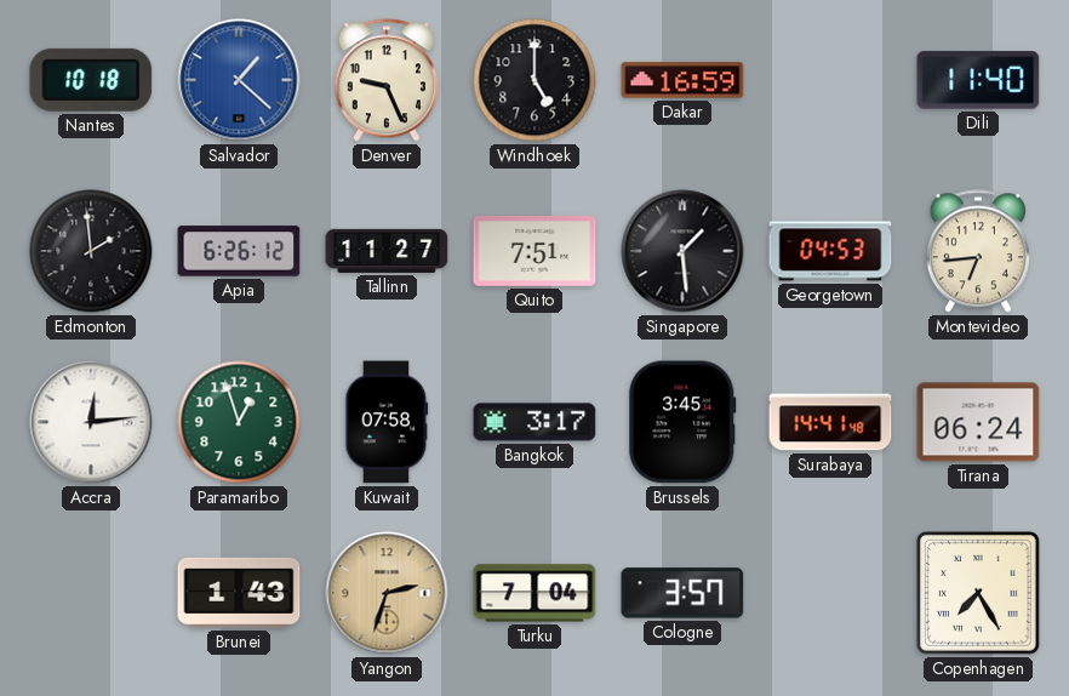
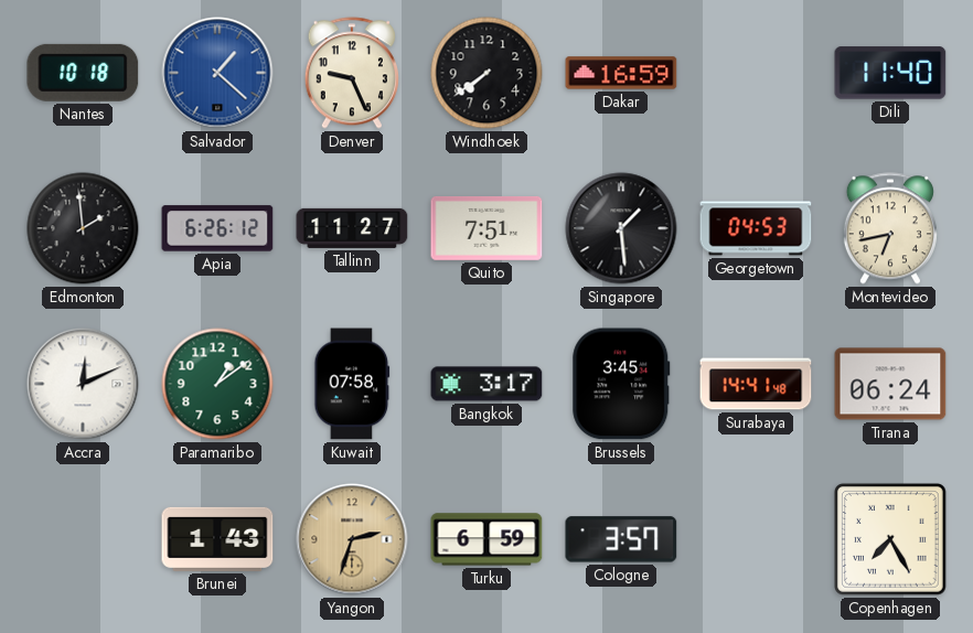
Windhoek: 5:00 -> 7:39 (487, 73)
Montevideo: 6:44 -> 6:43 (890, 228)
Accra: 12:14 -> 12:11 (83, 384)
Paramaribo: 12:57 -> 1:09 (217, 384)
Turku: 7:04 -> 6:59 (487, 539)
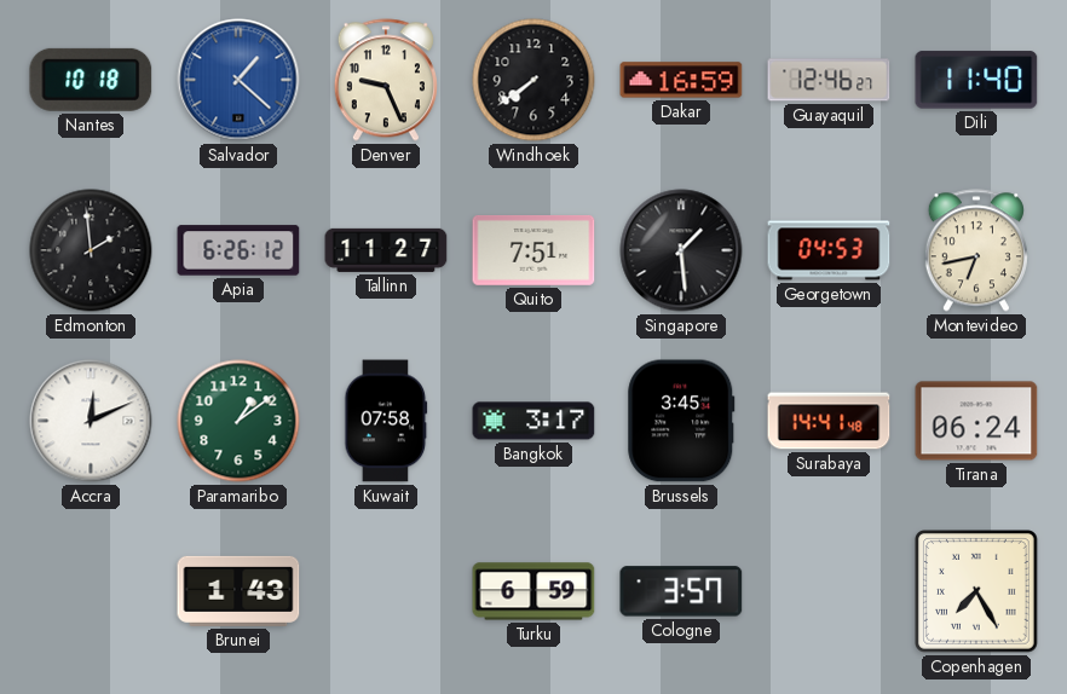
Guayaquil: none -> 12:46 (829, 80)
Yangon: 2:33 -> none (352, 539)
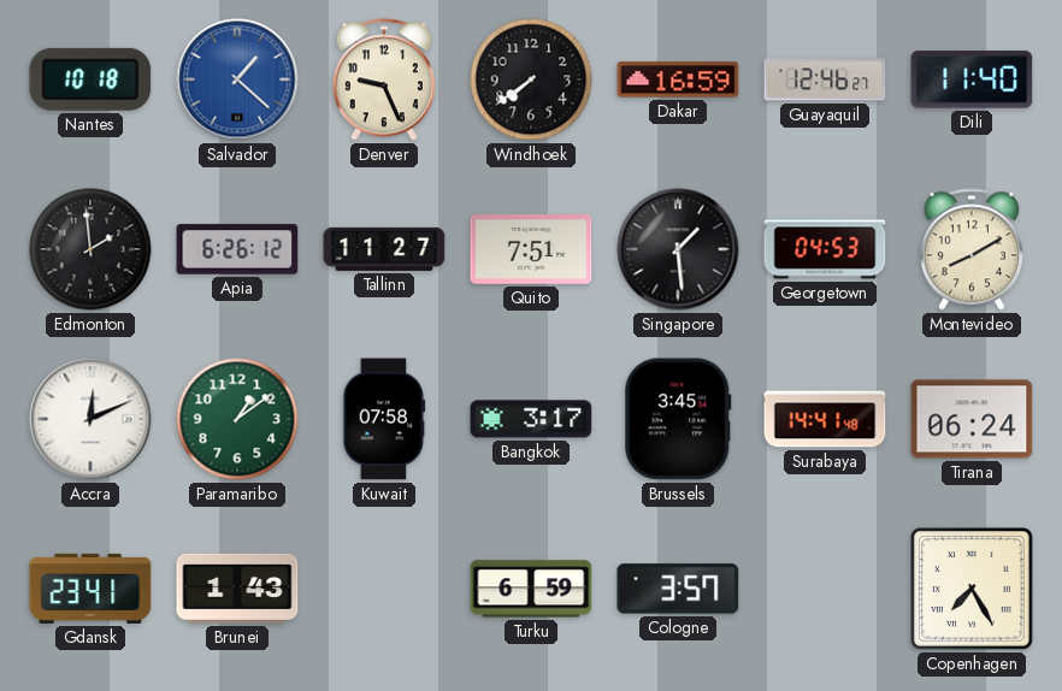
Montevideo: 6:43 -> 8:10 (972, 249)
Gdansk: none -> 23:41 (90, 589)
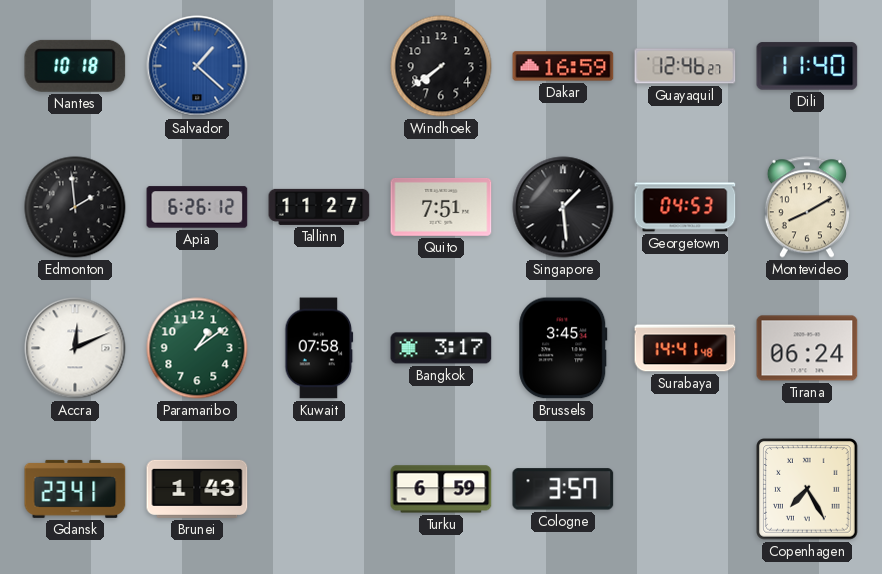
Denver: 9:26 -> none (384, 79)
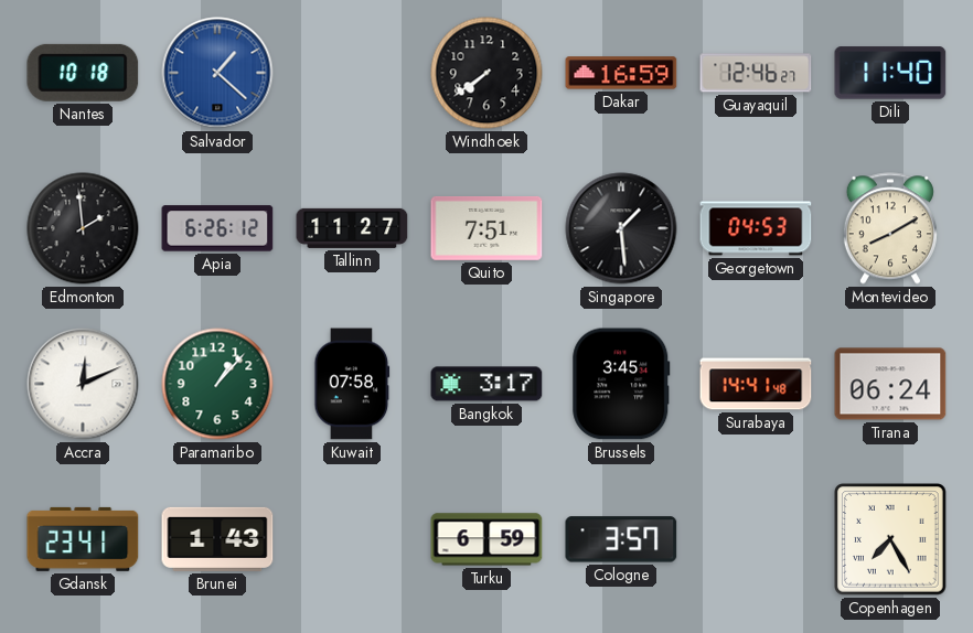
Paramaribo: 1:09 -> 1:07 (217, 384)
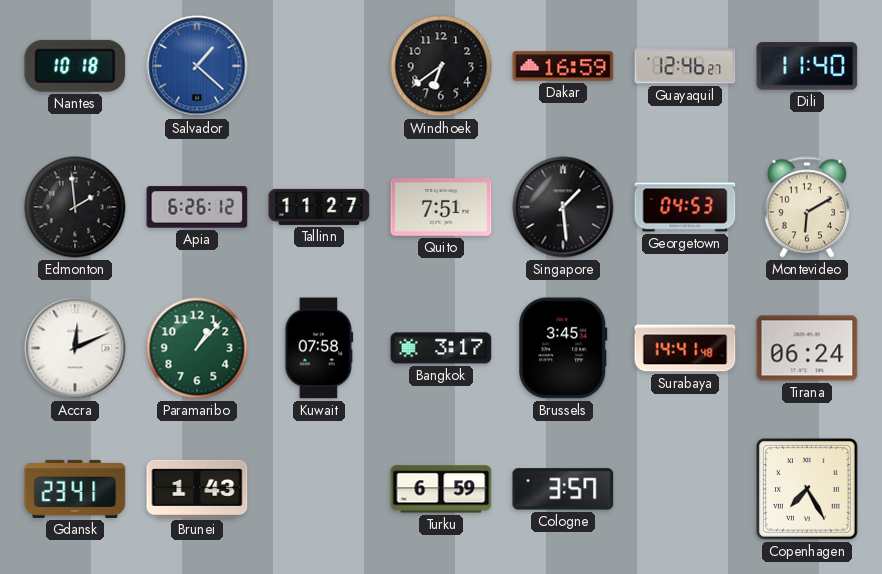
Windhoek: 7:39 -> 6:39 (441, 66)
Montevideo: 8:10 -> 6:10 (807, 207)
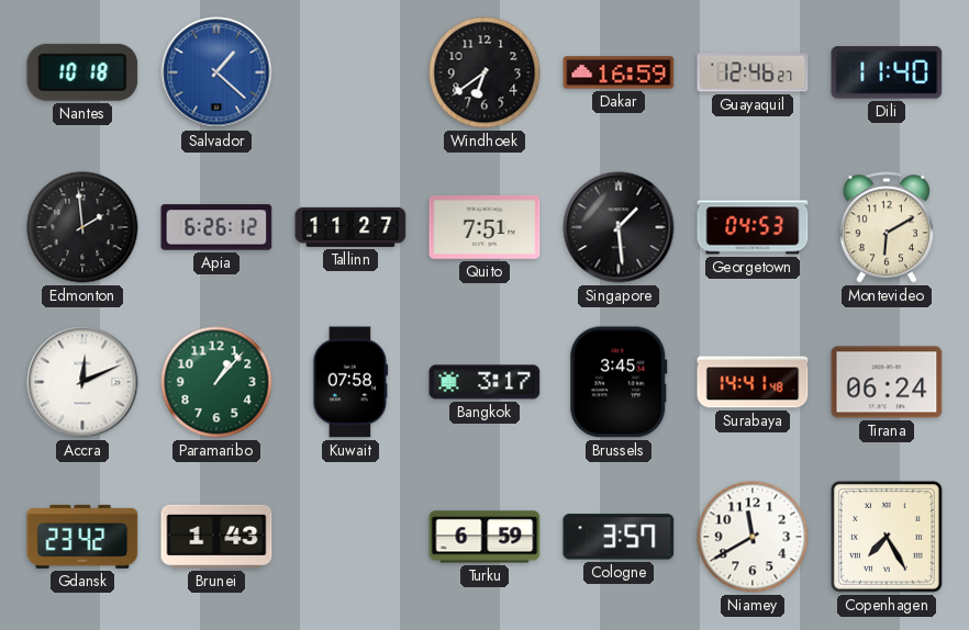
Gdansk: 23:41 -> 23:42 (82, 537)
Niamey: none -> 11:40 (753, 537)
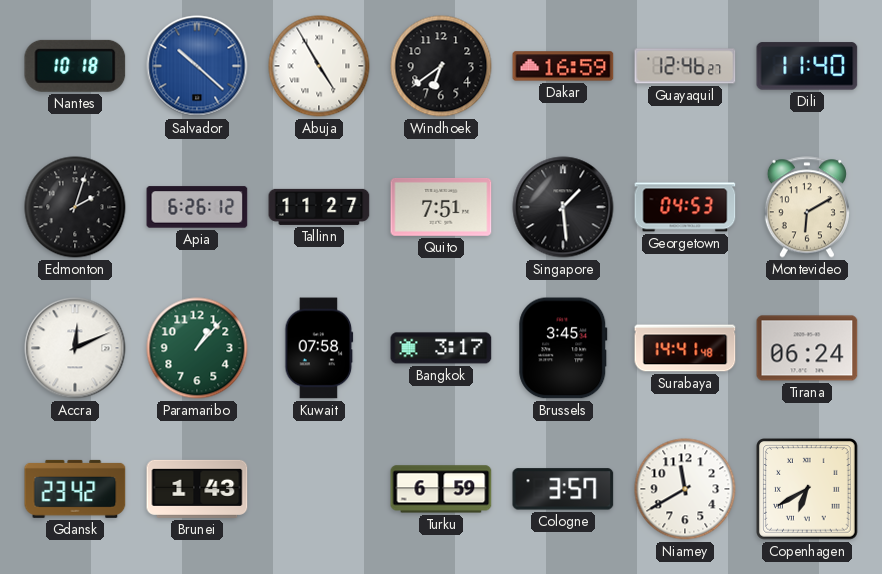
Salvador: 1:22 -> 10:22 (197, 66)
Abuja: none -> 4:55 (319, 66)
Edmonton: 1:59 -> 2:03 (75, 207)
Copenhagen: 7:25 -> 6:40 (808, 490)
